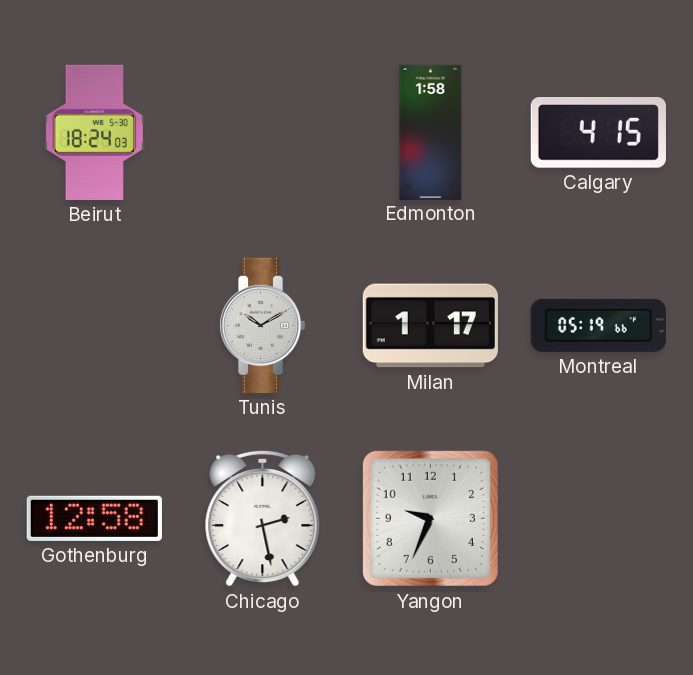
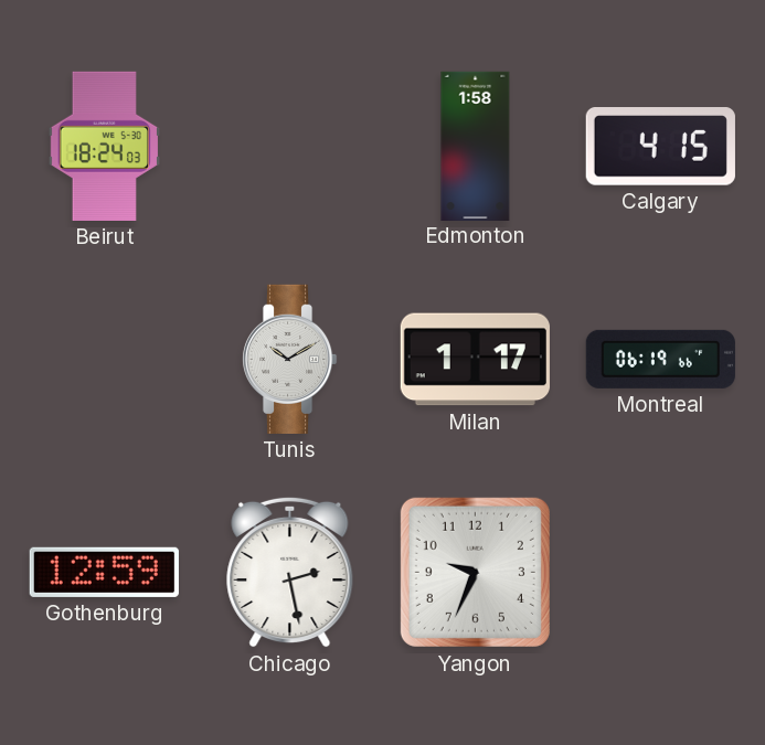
Montreal: 05:19 -> 06:19 (660, 359)
Gothenburg: 12:58 -> 12:59 (104, 572)
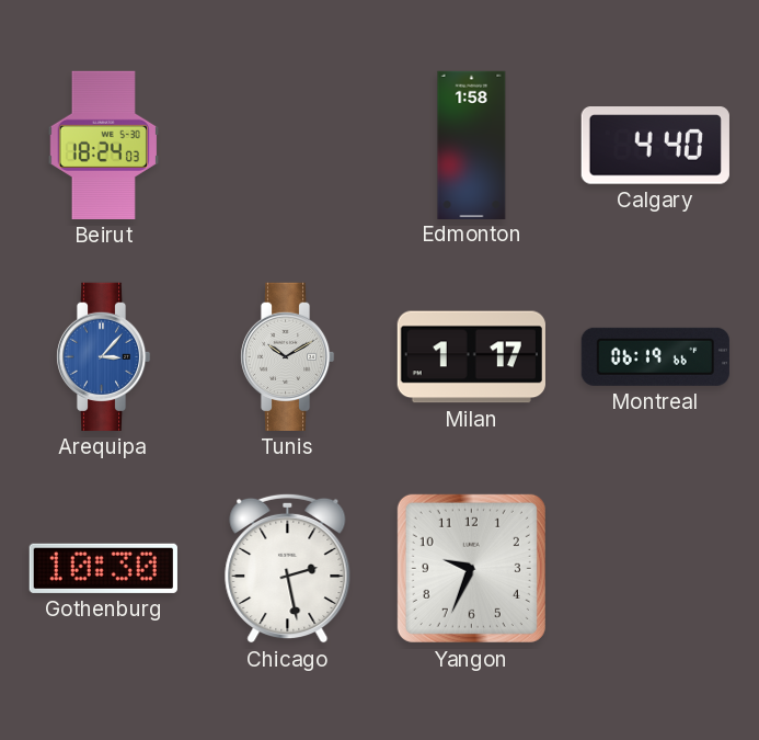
Calgary: 4:15 -> 4:40 (655, 146)
Arequipa: none -> 3:07 (103, 356)
Gothenburg: 12:59 -> 10:30 (103, 568)
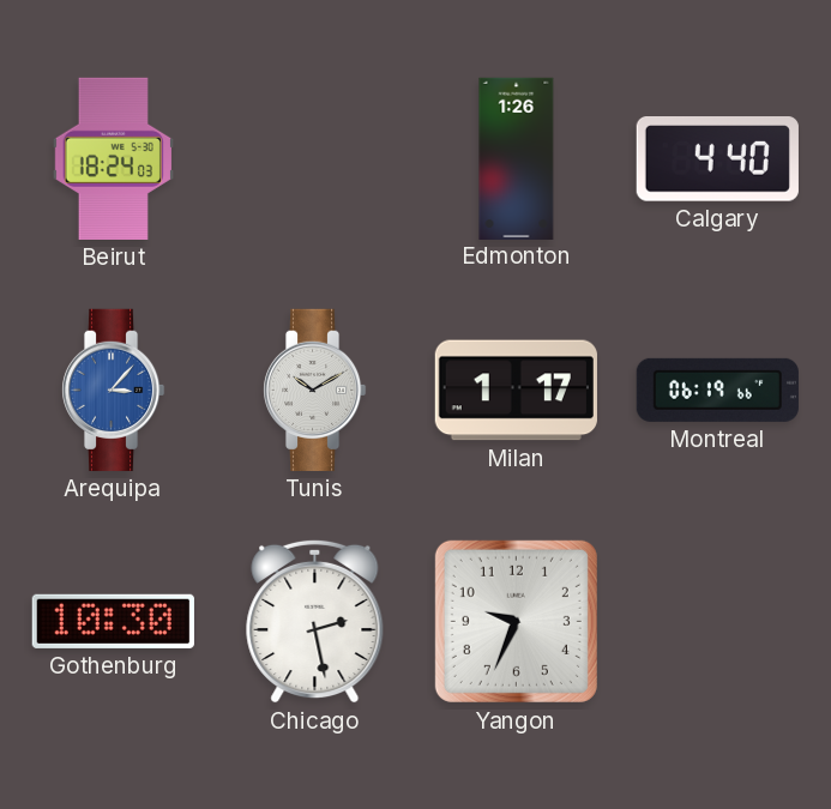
Edmonton: 1:58 -> 1:26 (517, 158)
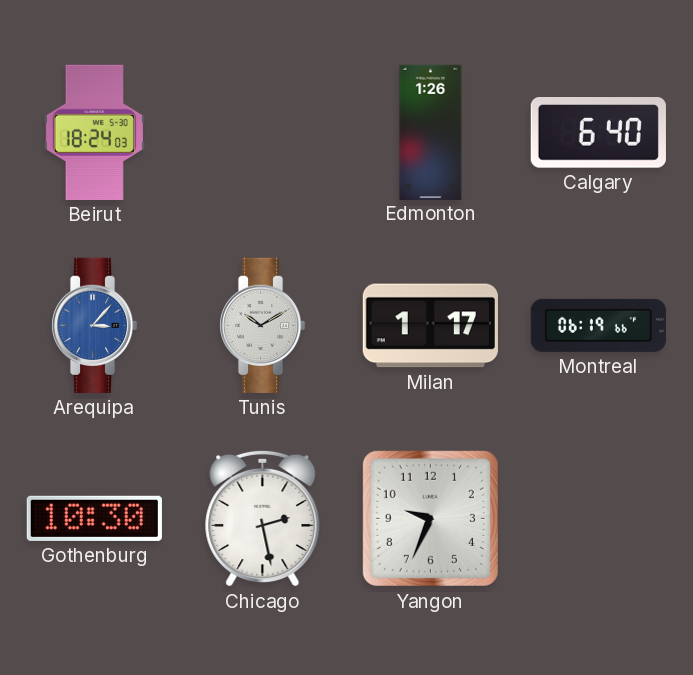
Calgary: 4:40 -> 6:40 (598, 133)
